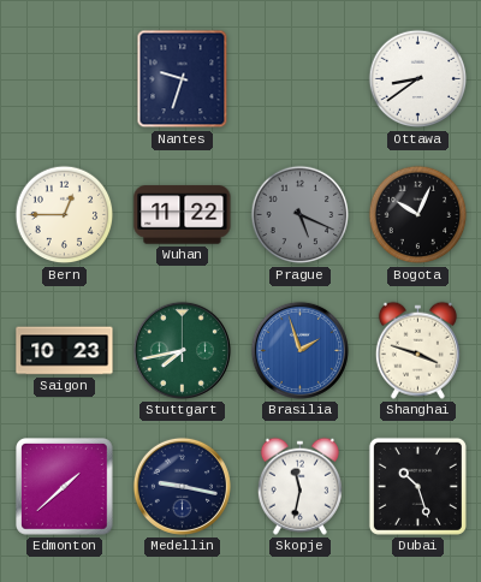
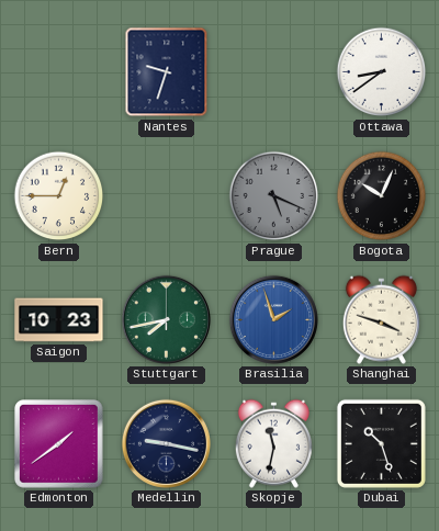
Wuhan: 11:22 -> none (183, 215)
Edmonton: 1:38 -> 1:39 (59, 444)
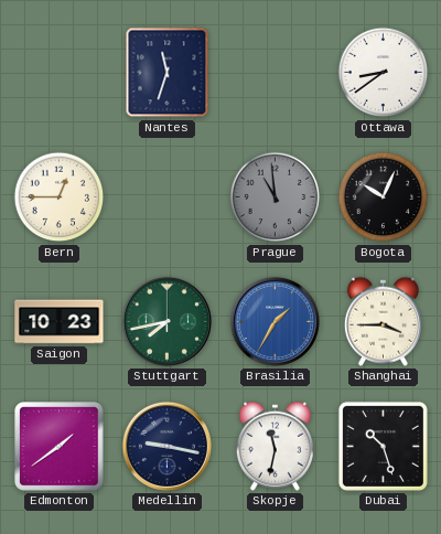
Nantes: 9:33 -> 11:33 (168, 73)
Prague: 5:19 -> 10:59 (276, 197)
Brasilia: 1:57 -> 1:35 (275, 321)
Shanghai: 3:48 -> 3:45 (383, 321)
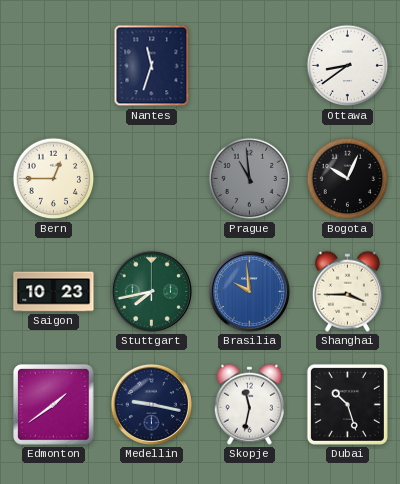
Brasilia: 1:35 -> 9:59 (249, 291)
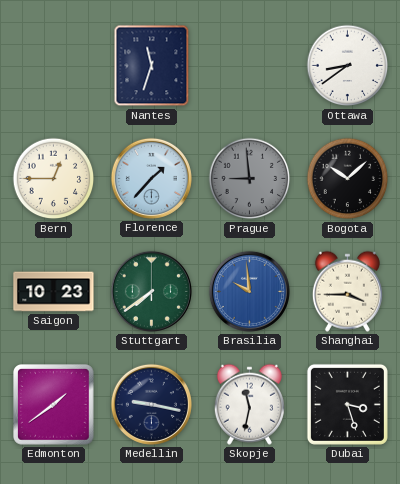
Florence: none -> 1:37 (151, 178)
Prague: 10:59 -> 8:59 (250, 179)
Bogota: 10:04 -> 10:08 (348, 179)
Stuttgart: 7:43 -> 7:39 (151, 291)
Dubai: 10:27 -> 3:27 (347, 404)
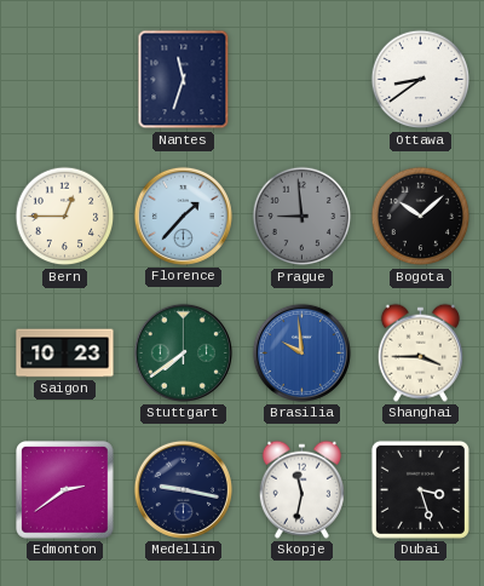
Edmonton: 1:39 -> 2:39 (65, 490)
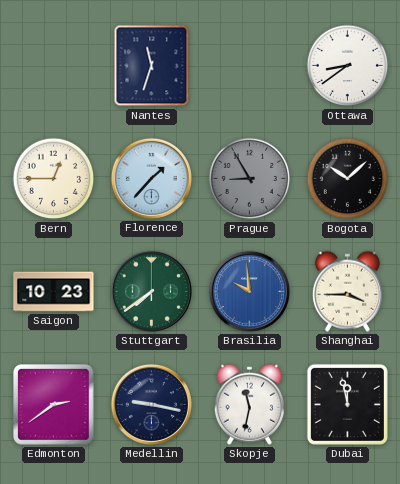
Prague: 8:59 -> 8:55 (250, 179)
Dubai: 3:27 -> 11:58 (347, 404)
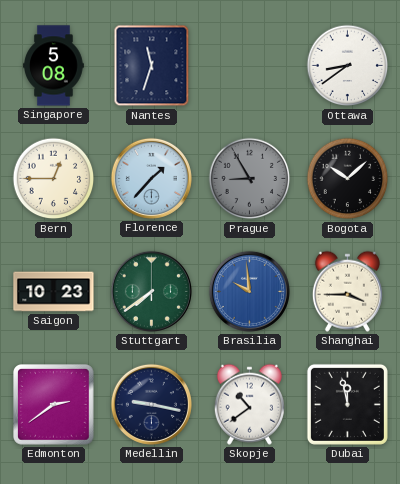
Singapore: none -> 5:08 (54, 66)
Skopje: 11:32 -> 10:39 (249, 404)
